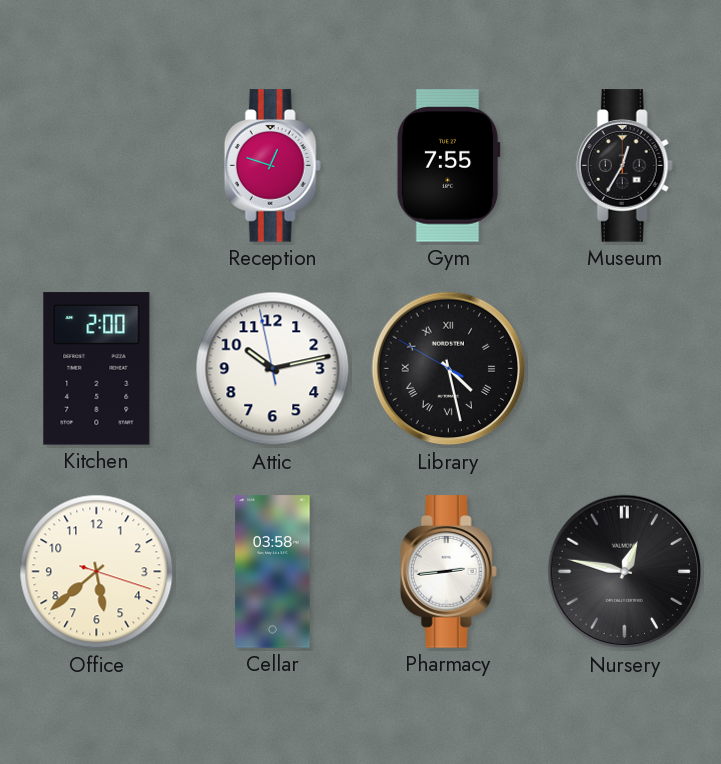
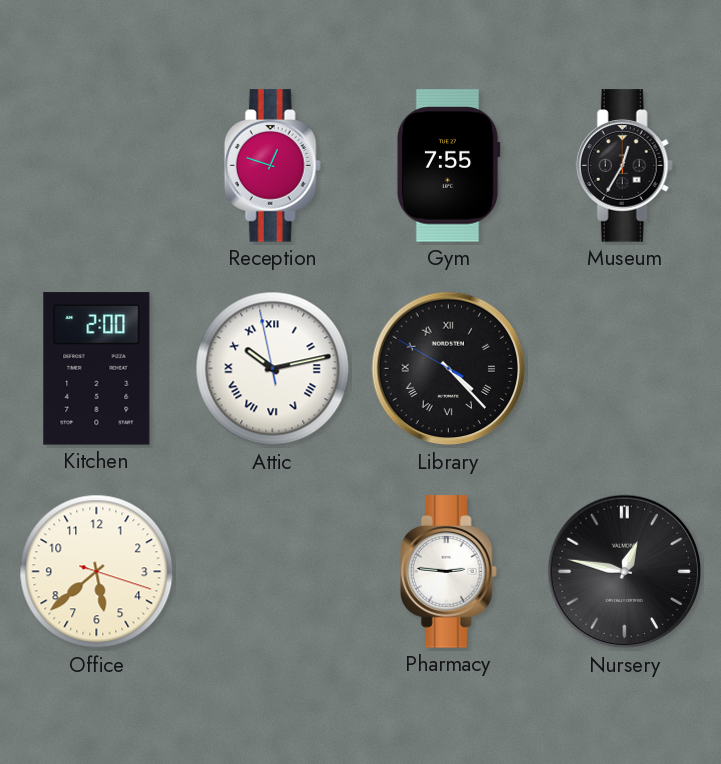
Attic numerals: Arabic -> Roman (273, 369)
Library: 4:27 -> 4:22 (449, 369)
Cellar: 03:58 -> none (273, 572)
Pharmacy: 2:44 -> 2:46 (448, 572)
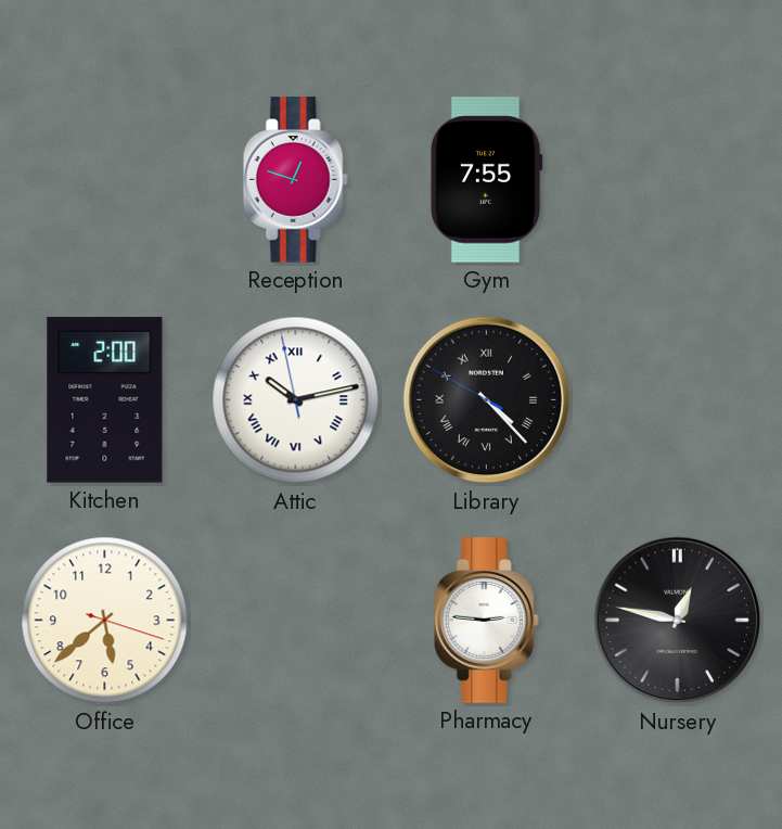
Museum: 12:35 -> none (624, 166)
